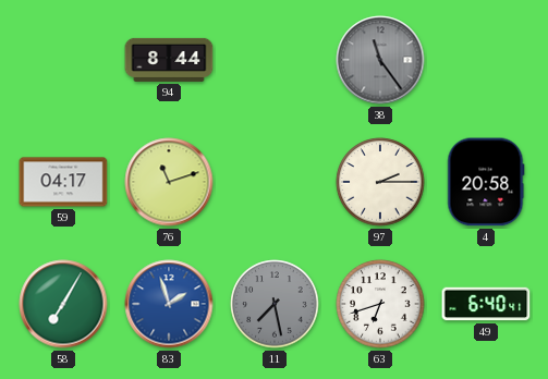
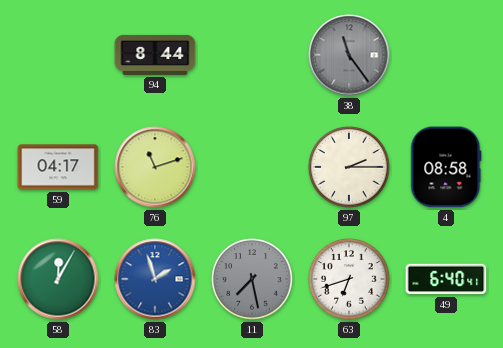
4: 20:58 -> 08:58 (446, 167)
58: 7:05 -> 12:05 (58, 279)
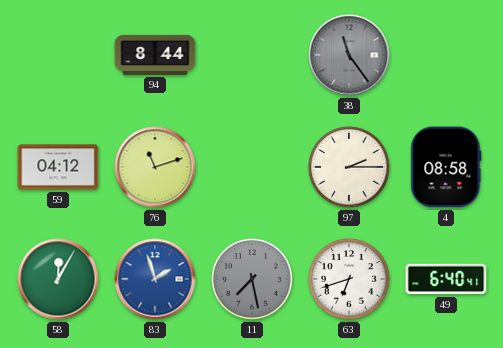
59: 04:17 -> 04:12 (58, 167)
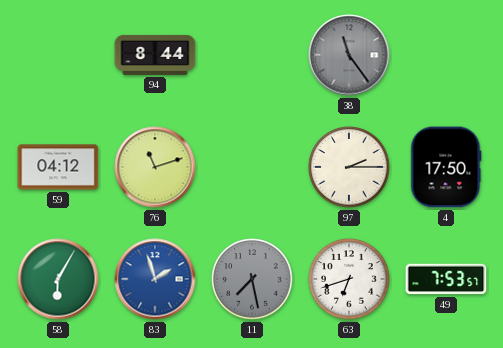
4: 08:58 -> 17:50 (446, 167)
58: 12:05 -> 6:05 (58, 279)
49: 6:40 -> 7:53 (446, 279)
